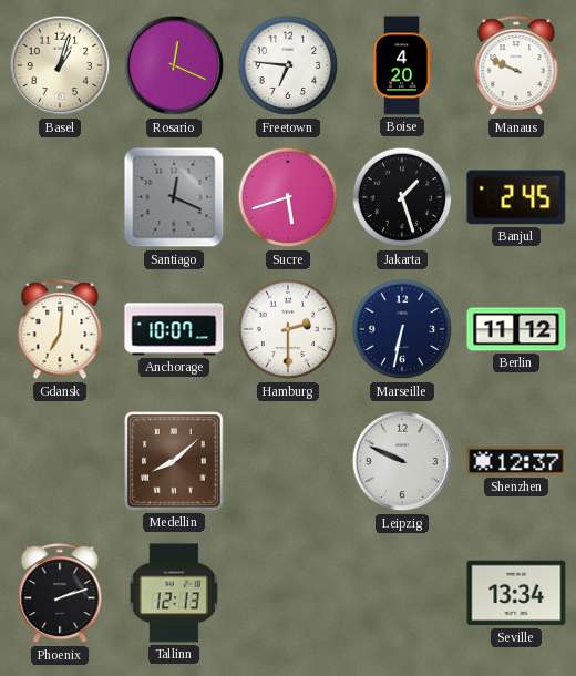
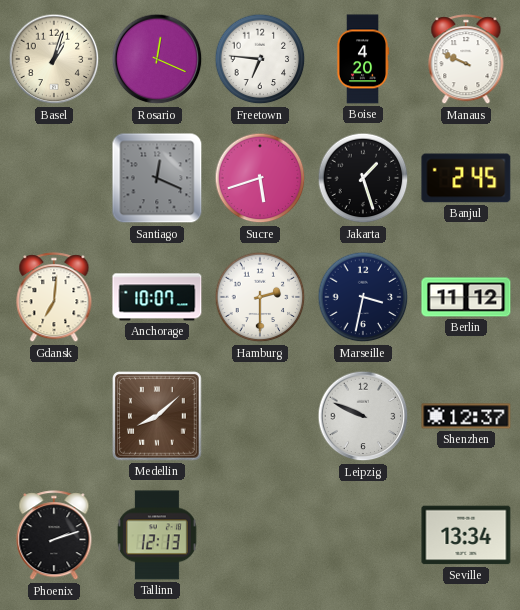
Marseille: 6:32 -> 3:32 (363, 297)
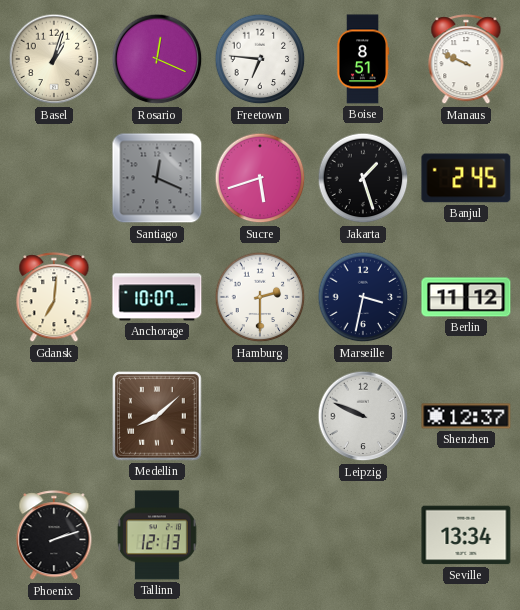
Boise: 4:20 -> 8:51 (363, 59)
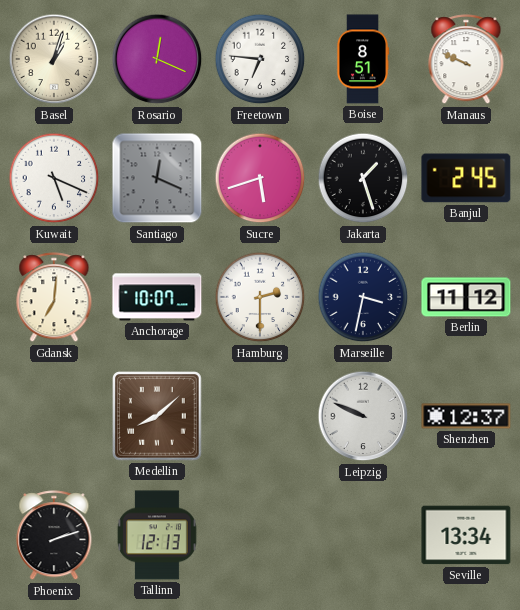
Kuwait: none -> 5:19 (54, 178)
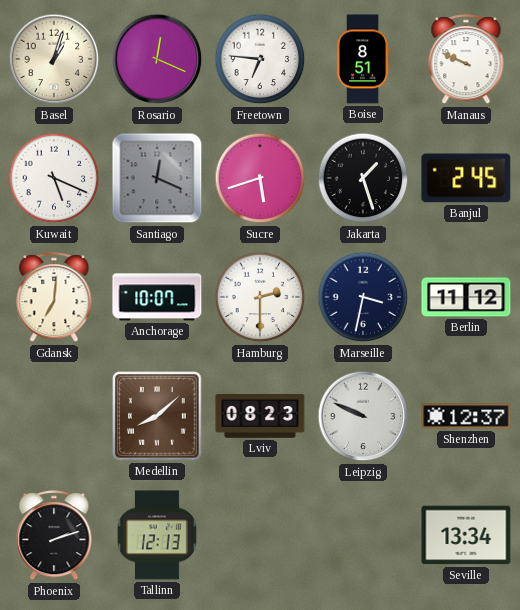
Lviv: none -> 08:23 (260, 416)
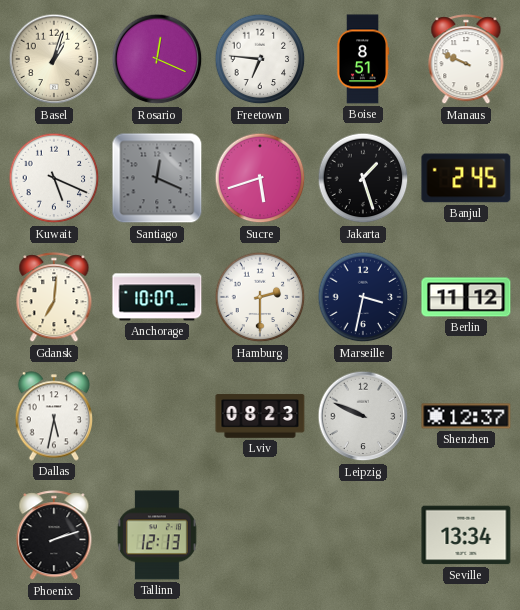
Dallas: none -> 5:32 (54, 416)
Medellin: 8:08 -> none (158, 417)
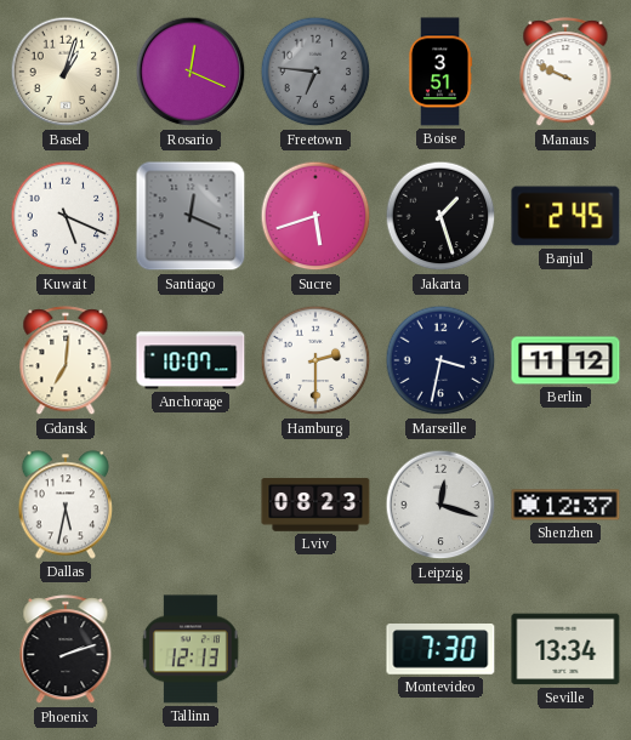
Freetown dial: white -> grey (315, 72)
Boise: 8:51 -> 3:51 (440, 72)
Leipzig: 9:49 -> 12:18 (440, 505)
Montevideo: none -> 7:30 (440, 650)
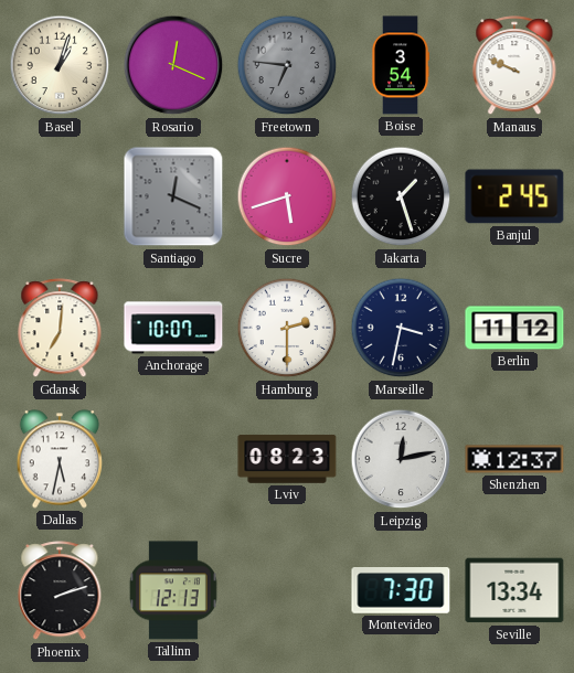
Boise: 3:51 -> 3:54 (401, 65)
Kuwait: 5:19 -> none (66, 216)
Leipzig: 12:18 -> 12:13 (401, 459)
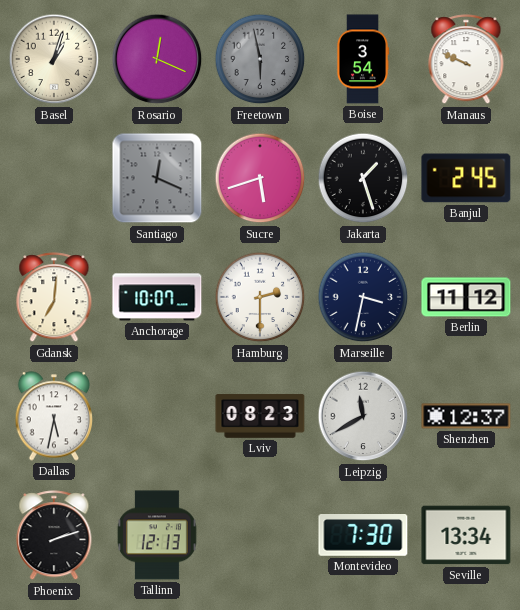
Freetown: 6:46 -> 5:58 (260, 59)
Leipzig: 12:13 -> 11:40 (363, 416)
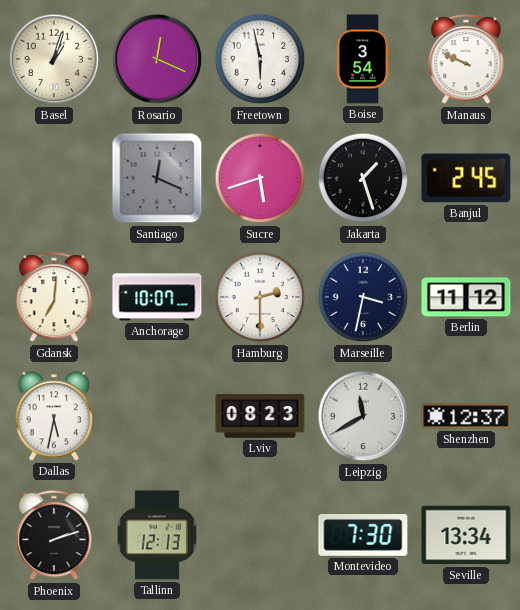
Freetown dial: grey -> white (260, 59)
